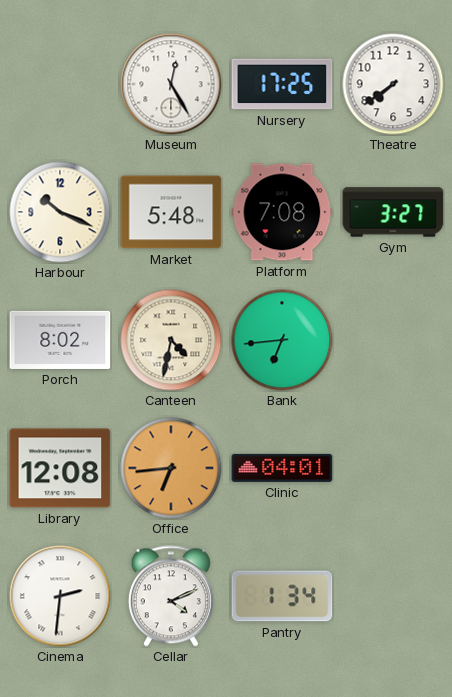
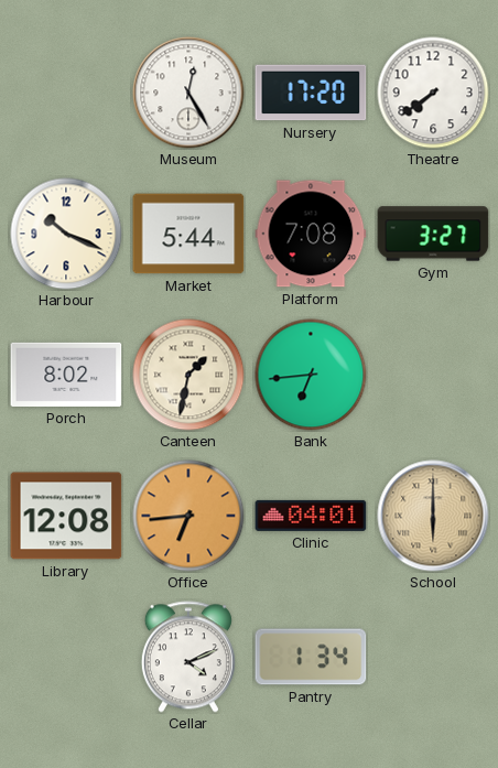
Nursery: 17:25 -> 17:20 (311, 93)
Market: 5:48 -> 5:44 (188, 234)
Canteen: 4:32 -> 1:32 (188, 375)
School: none -> 6:00 (433, 516)
Cinema: 2:31 -> none (60, 596)
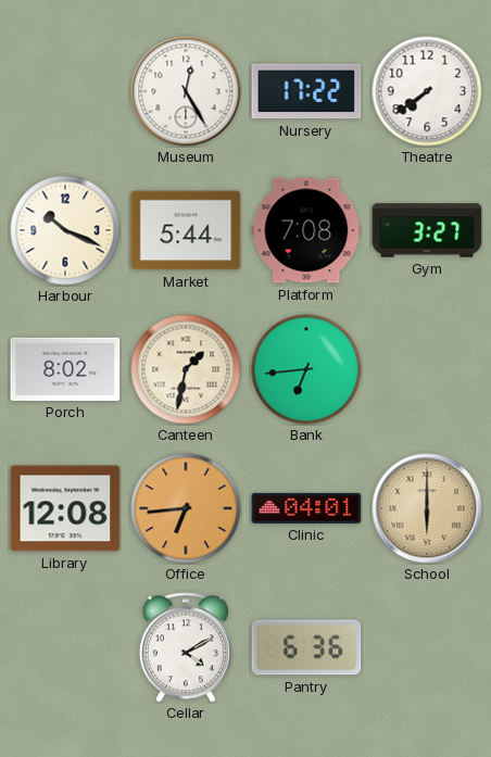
Nursery: 17:20 -> 17:22 (306, 91)
Cellar: 4:11 -> 4:10 (186, 647)
Pantry: 1:34 -> 6:36 (306, 647)
